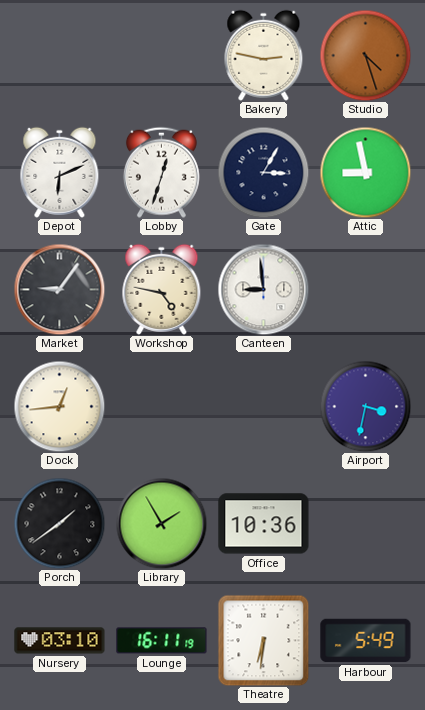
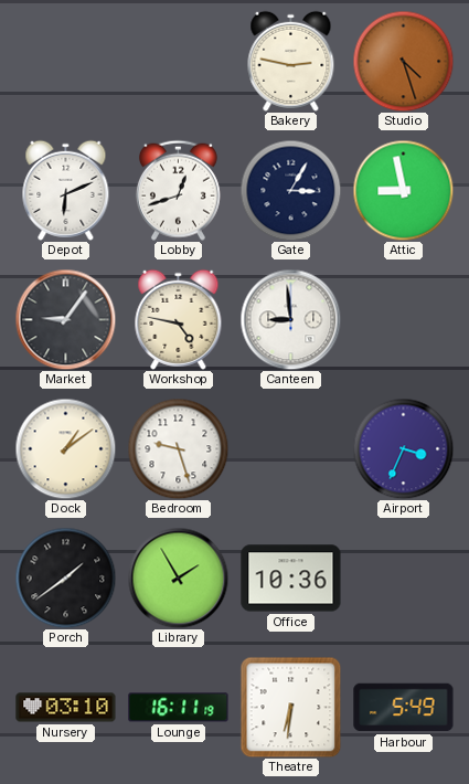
Lobby: 12:33 -> 12:42 (178, 190)
Dock: 12:44 -> 1:09 (65, 448)
Bedroom: none -> 9:27 (178, 448)
Airport: 3:32 -> 3:34 (403, 448)
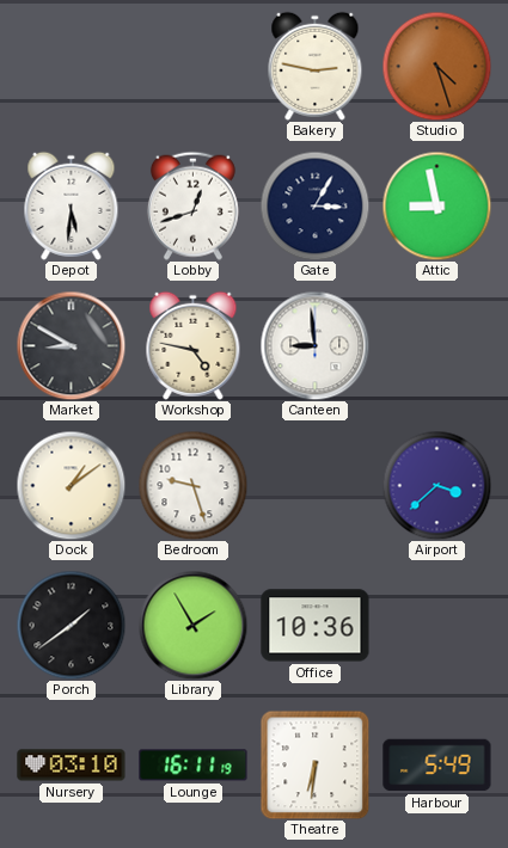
Depot: 6:11 -> 5:31 (72, 205)
Market: 9:06 -> 8:50 (71, 345)
Airport: 3:34 -> 3:38 (436, 485)
